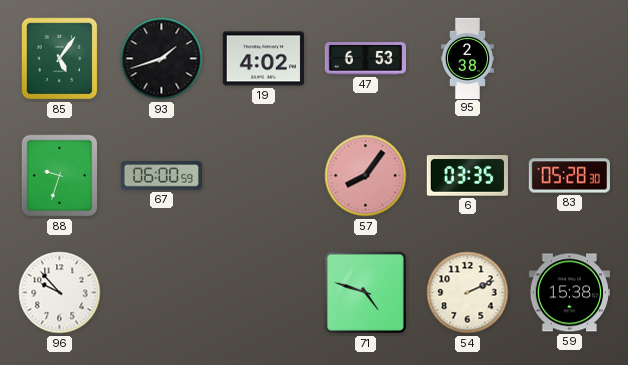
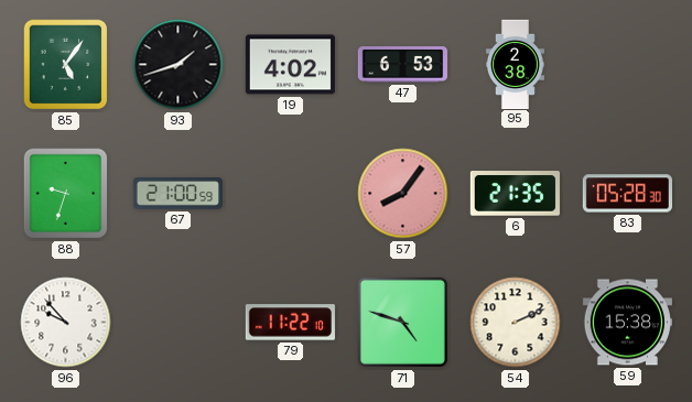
67: 06:00 -> 21:00 (177, 194)
6: 03:35 -> 21:35 (515, 194)
79: none -> 11:22 (290, 323)
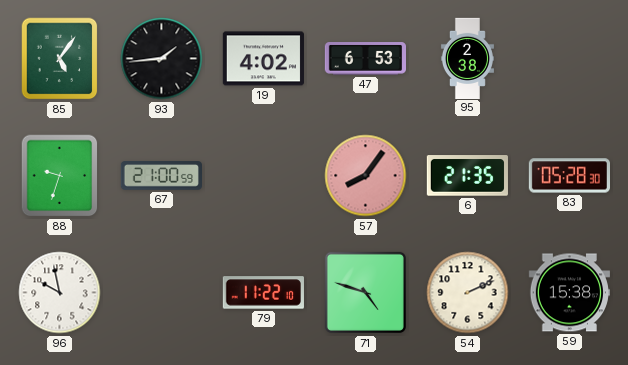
93: 1:42 -> 1:44 (162, 59)
96: 9:53 -> 9:58 (60, 293)
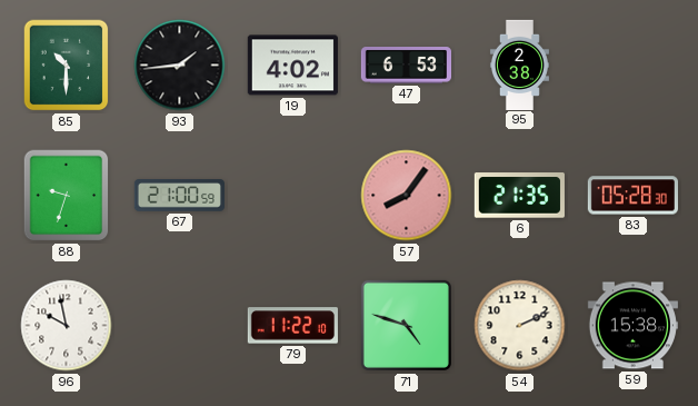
85: 5:06 -> 10:30 (67, 66)
